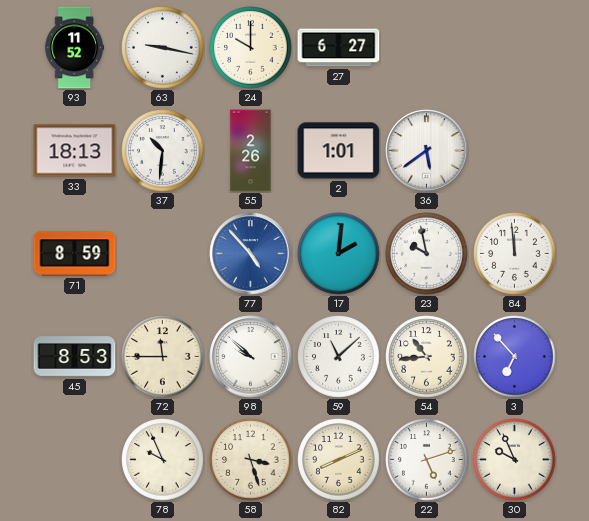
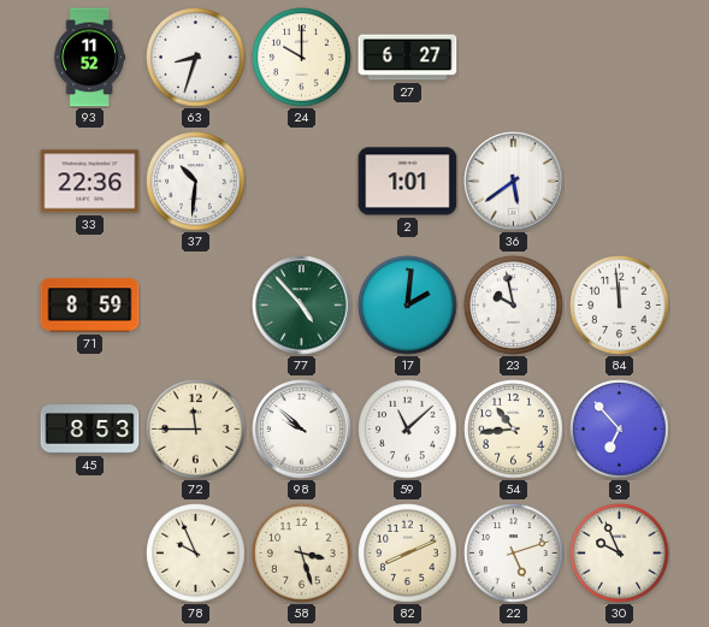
63: 9:17 -> 8:33 (196, 58)
33: 18:13 -> 22:36 (90, 182)
55: 2:26 -> none (251, 151)
77 dial: blue -> green (302, 306)
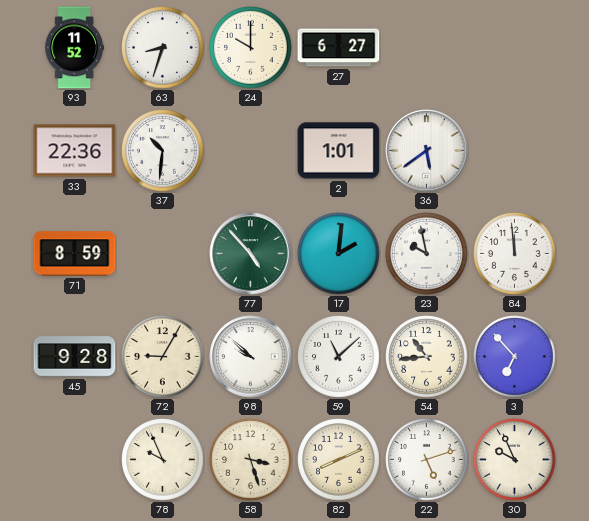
45: 8:53 -> 9:28 (75, 357)
72: 11:45 -> 9:05 (163, 357)
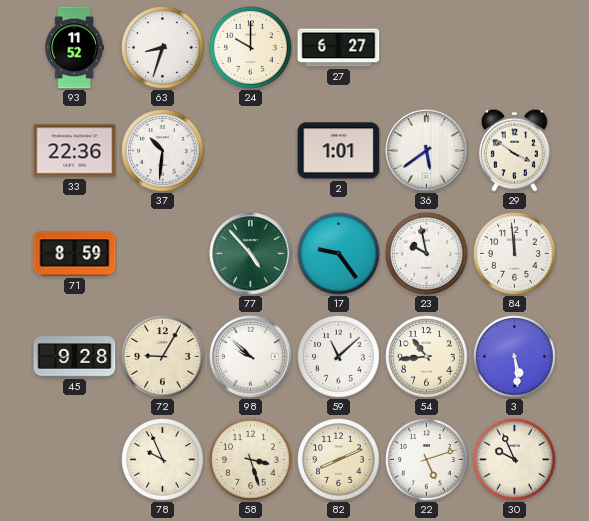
29: none -> 3:51 (514, 150)
17: 2:01 -> 9:24 (339, 254)
3: 6:53 -> 5:29 (515, 357)
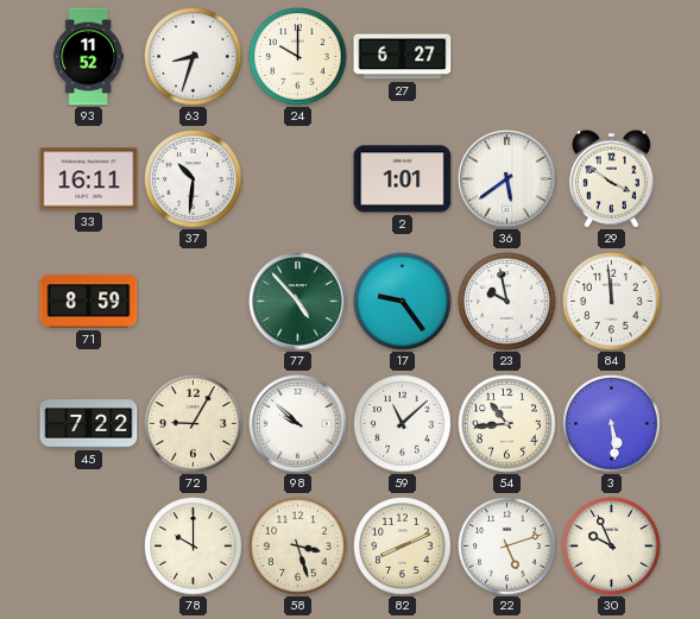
33: 22:36 -> 16:11 (89, 179)
45: 9:28 -> 7:22 (89, 424)
78: 9:56 -> 10:00 (194, 547)
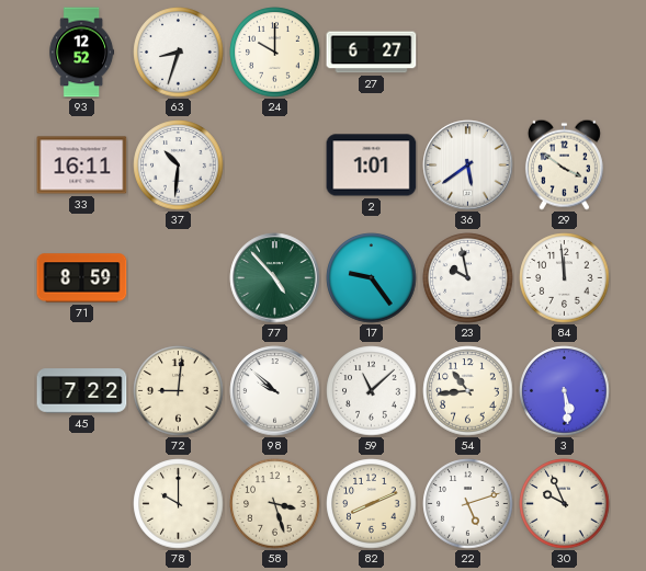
93: 11:52 -> 12:52 (82, 53)
72: 9:05 -> 9:01 (179, 391)
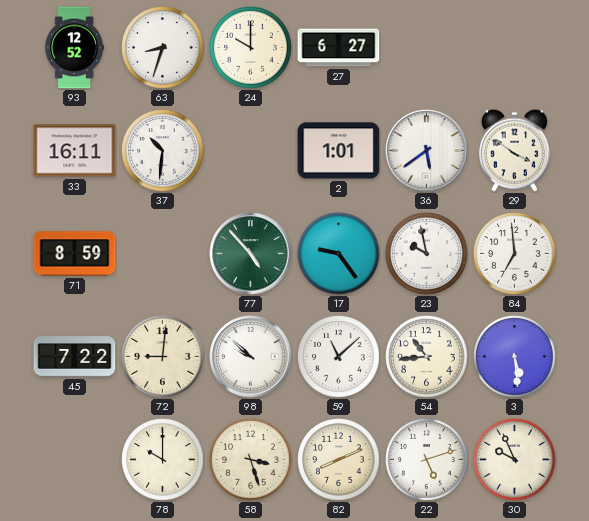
84: 11:59 -> 6:59 (515, 254)
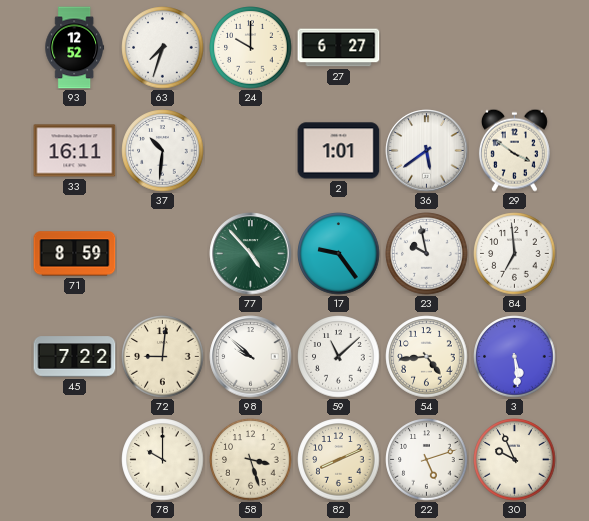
63: 8:33 -> 7:33 (163, 48)
54: 10:44 -> 4:44 (427, 357)
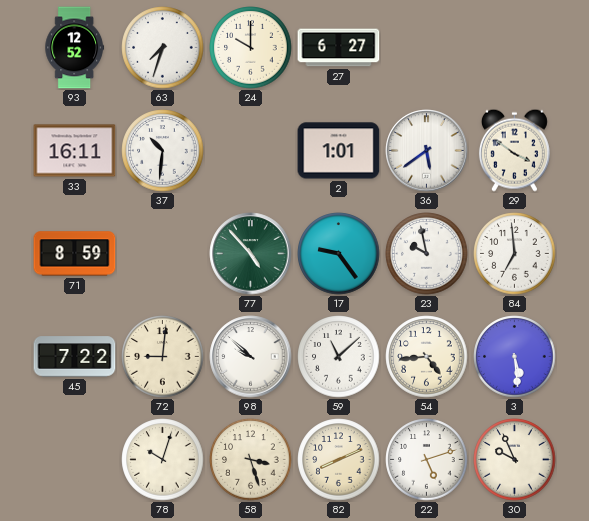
78: 10:00 -> 10:03 (163, 460)
